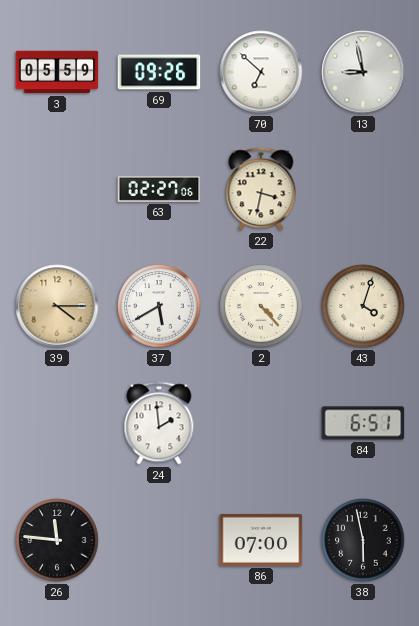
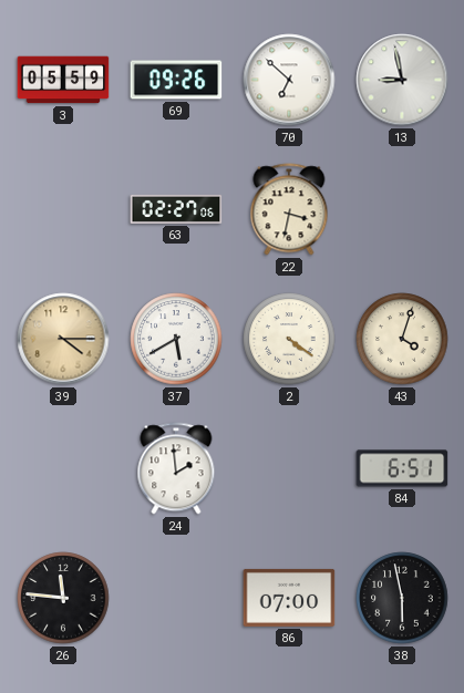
2: 4:23 -> 4:21 (289, 339)
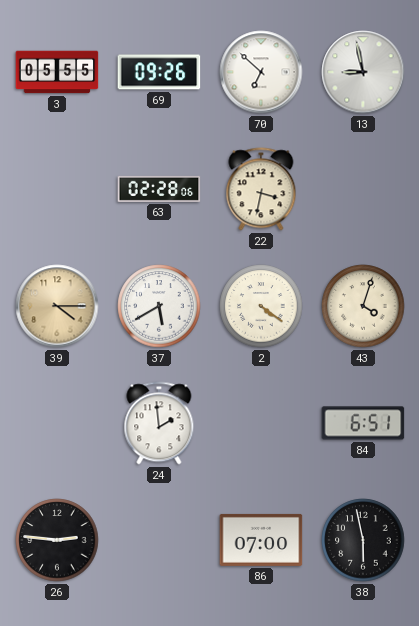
3: 05:59 -> 05:55 (57, 72)
63: 02:27 -> 02:28 (159, 189)
26: 11:46 -> 2:46 (57, 540)
